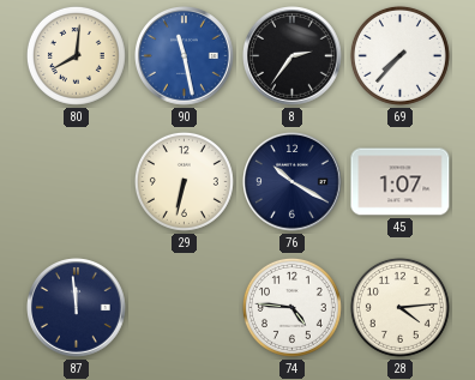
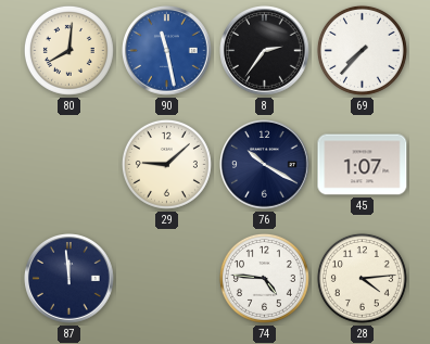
29: 6:32 -> 9:08 (166, 164)
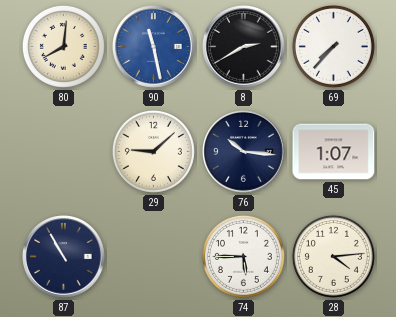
8: 2:36 -> 2:40 (244, 47)
76: 10:20 -> 10:16 (244, 152)
87: 11:59 -> 10:55 (64, 257)
74: 4:46 -> 5:45 (243, 256)
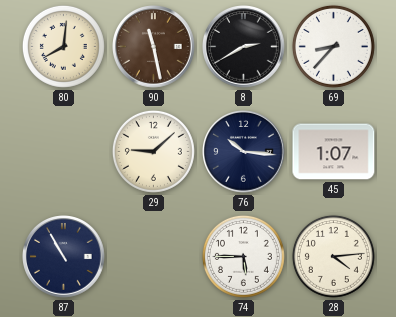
90 dial: blue -> brown (154, 47)
69: 7:37 -> 8:37 (333, 46)
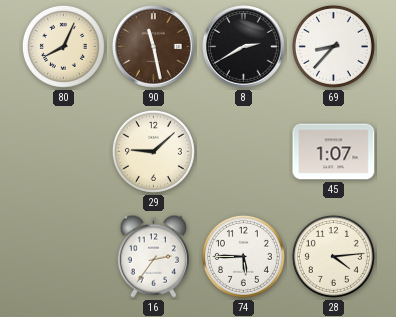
80: 8:01 -> 8:04 (63, 46)
76: 10:16 -> none (244, 152)
87: 10:55 -> none (64, 257)
16: none -> 2:36 (153, 256)
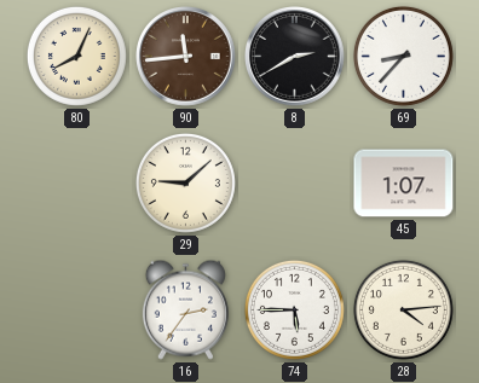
90: 11:28 -> 11:44 (186, 57)
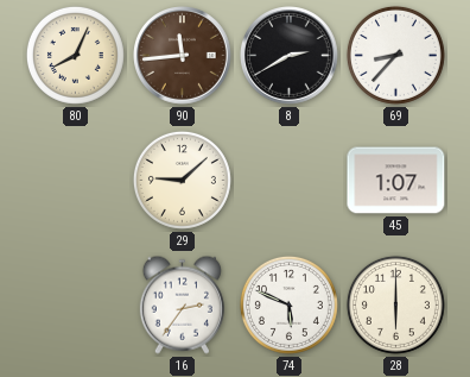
74: 5:45 -> 5:49 (288, 304)
28: 4:14 -> 6:00 (395, 304)
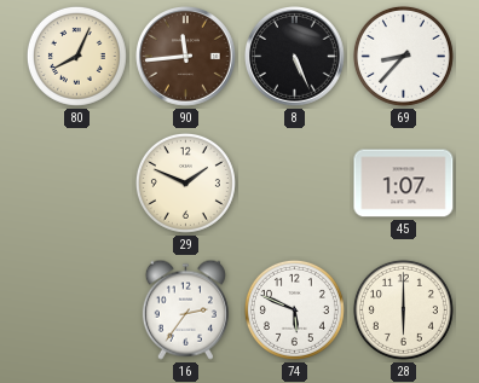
8: 2:40 -> 5:26 (295, 57)
29: 9:08 -> 1:49 (185, 182)
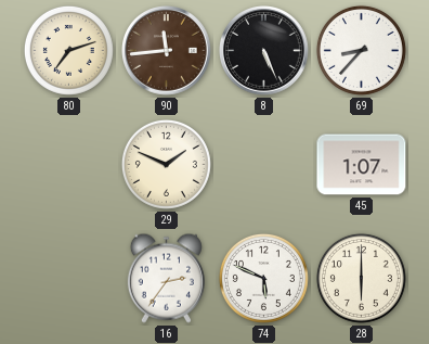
80: 8:04 -> 7:12 (68, 50)
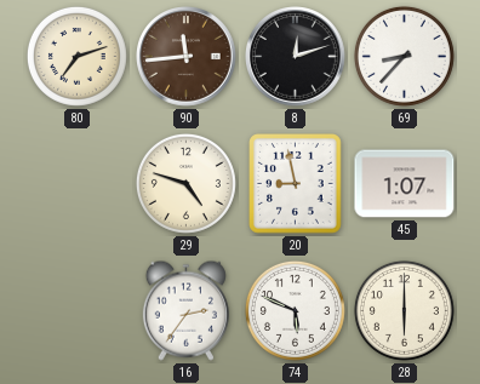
8: 5:26 -> 12:12 (296, 57)
29: 1:49 -> 4:48 (185, 183)
20: none -> 8:58 (296, 184)
